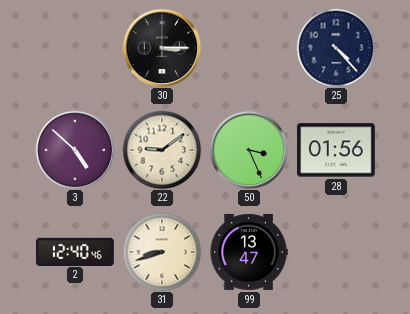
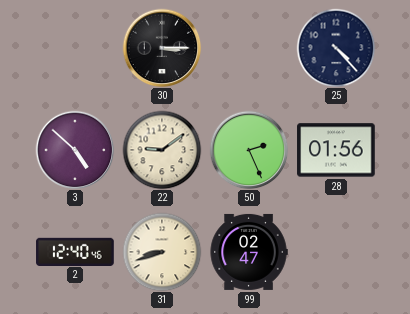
50: 3:26 -> 2:26 (249, 150)
99: 13:47 -> 02:47 (249, 252)
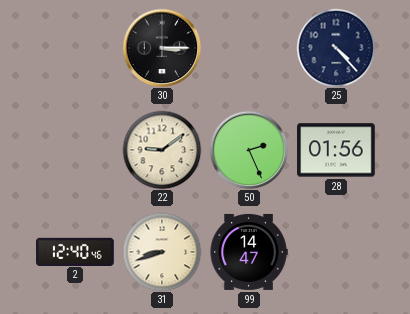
3: 4:52 -> none (75, 150)
99: 02:47 -> 14:47 (249, 252)
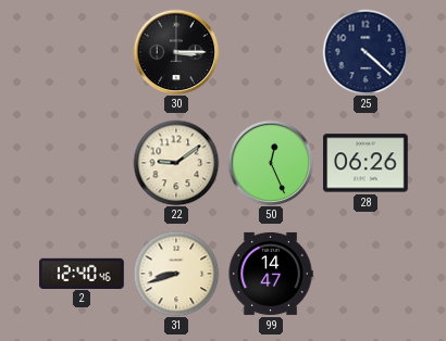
25: 4:23 -> 4:22 (366, 52)
50: 2:26 -> 12:26 (271, 163)
28: 01:56 -> 06:26 (366, 163)
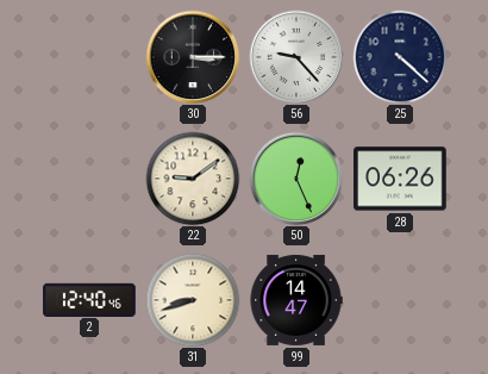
56: none -> 9:23 (296, 57)
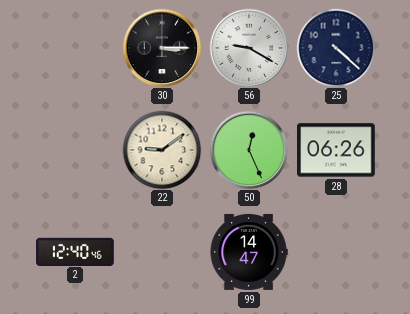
56: 9:23 -> 9:20 (249, 48)
31: 8:42 -> none (193, 300)
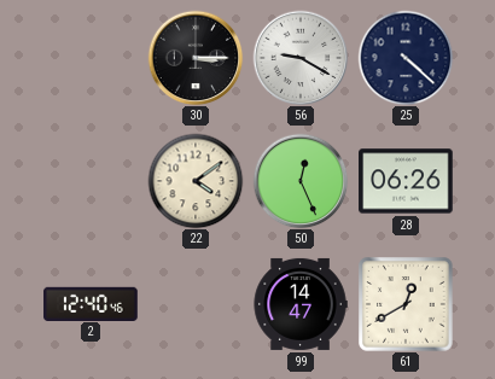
22: 9:09 -> 4:09 (196, 181)
61: none -> 12:40 (406, 304)
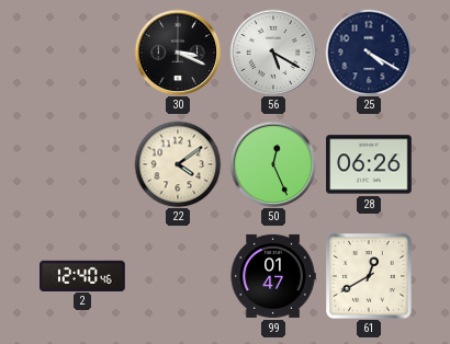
30: 3:15 -> 3:19 (178, 53)
56: 9:20 -> 5:20 (273, 53)
25: 4:22 -> 4:20 (369, 53)
99: 14:47 -> 01:47 (273, 276)
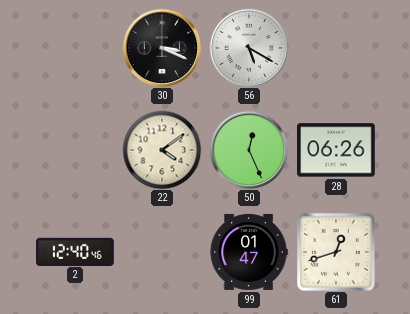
25: 4:20 -> none (369, 53)
61: 12:40 -> 12:42 (336, 252)
